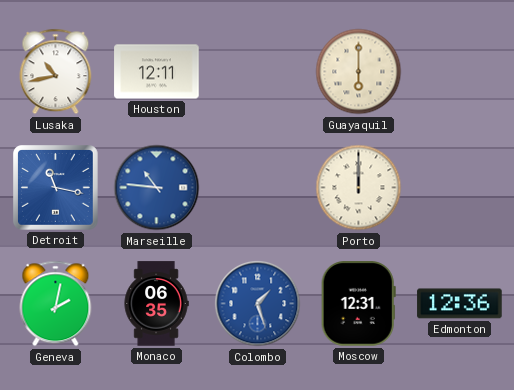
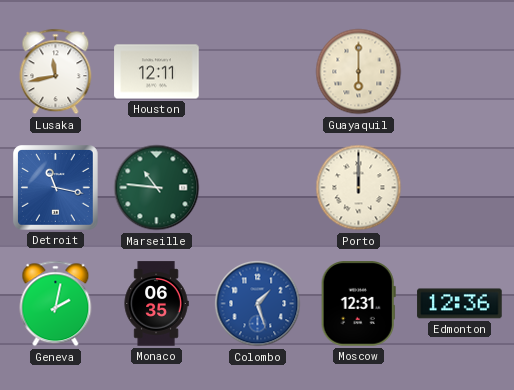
Lusaka: 10:43 -> 11:43 (56, 72)
Marseille dial: blue -> green (157, 188)
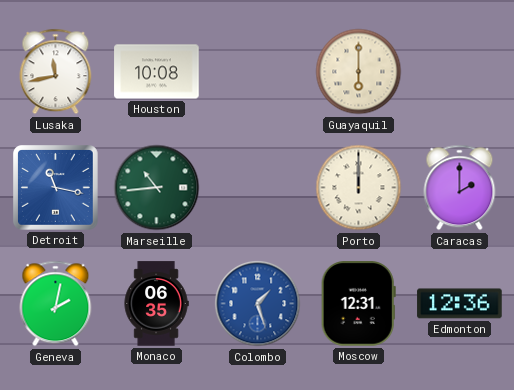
Houston: 12:11 -> 10:08 (157, 72)
Marseille: 10:46 -> 10:44 (157, 188)
Caracas: none -> 2:00 (460, 188)
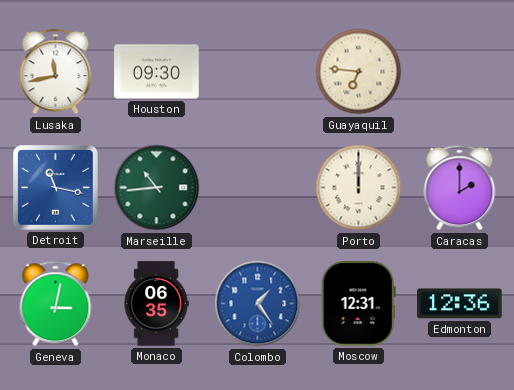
Houston: 10:08 -> 09:30 (157, 72)
Guayaquil: 6:00 -> 6:46 (359, 72)
Geneva: 2:02 -> 3:02 (56, 304)
Colombo: 1:27 -> 1:24 (258, 304)
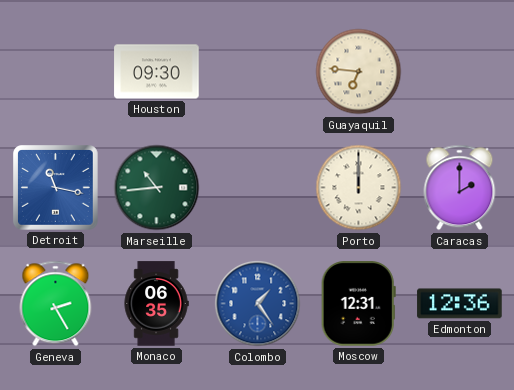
Lusaka: 11:43 -> none (56, 72)
Geneva: 3:02 -> 2:25 (56, 304)
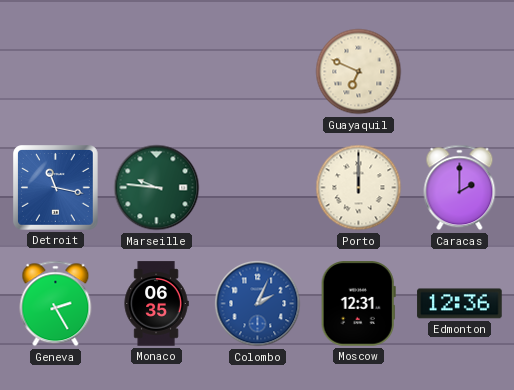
Houston: 09:30 -> none (157, 72)
Guayaquil: 6:46 -> 6:49 (359, 72)
Marseille: 10:44 -> 9:46 (157, 188)
Colombo: 1:24 -> 2:04 (258, 304)
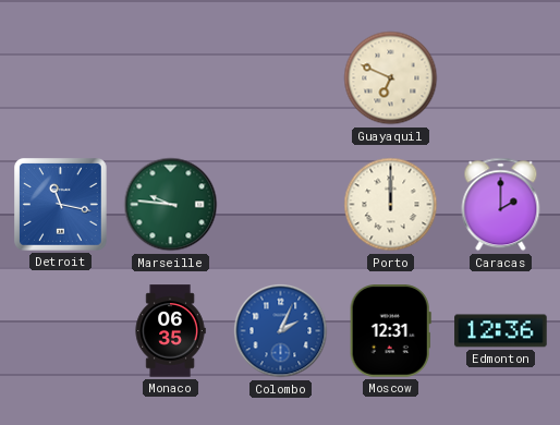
Geneva: 2:25 -> none (56, 304)
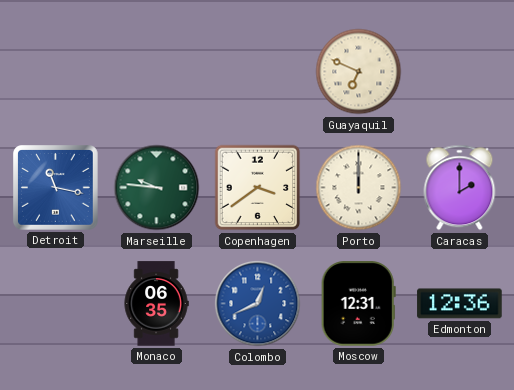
Copenhagen: none -> 3:39 (258, 188)
Colombo: 2:04 -> 12:41 (258, 304)
